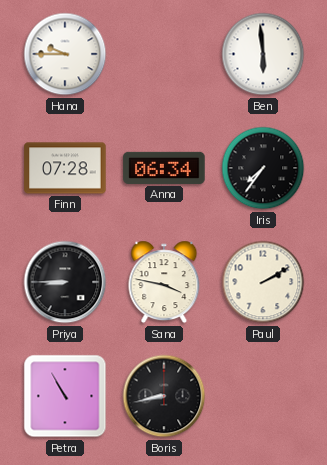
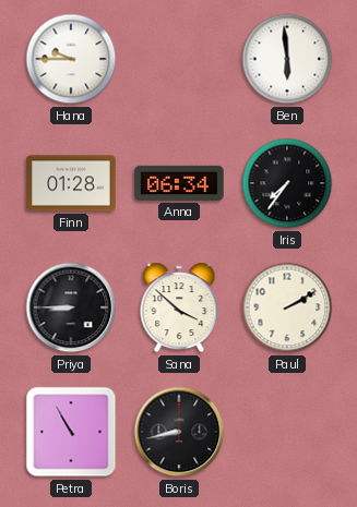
Finn: 07:28 -> 01:28 (71, 183)
Sana: 3:47 -> 3:52 (179, 307)
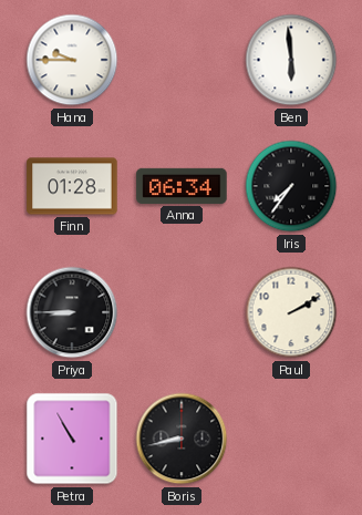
Sana: 3:52 -> none (179, 307)
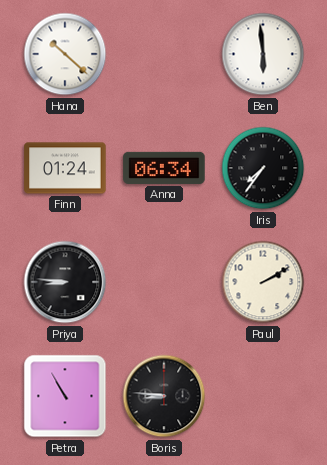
Hana: 9:45 -> 10:22 (65, 54)
Finn: 01:28 -> 01:24 (65, 168)
Priya: 8:45 -> 8:46 (65, 282)
Boris: 8:43 -> 8:46 (164, 396)
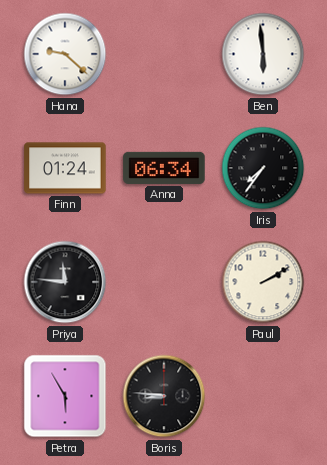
Hana: 10:22 -> 9:22 (65, 54)
Priya: 8:46 -> 11:46 (65, 282)
Petra: 10:55 -> 5:55 (65, 396)
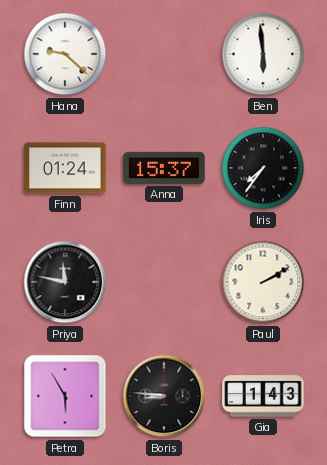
Anna: 06:34 -> 15:37 (164, 168)
Priya: 11:46 -> 11:47 (65, 282)
Gia: none -> 1:43 (263, 396)
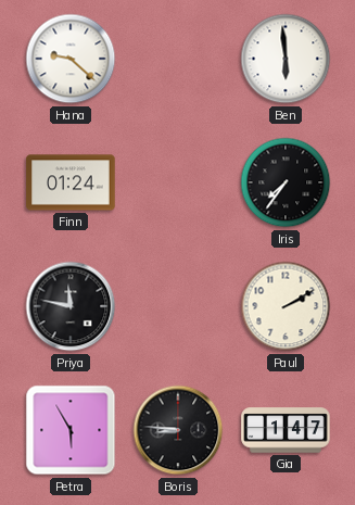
Anna: 15:37 -> none (164, 168)
Gia: 1:43 -> 1:47 (286, 430)
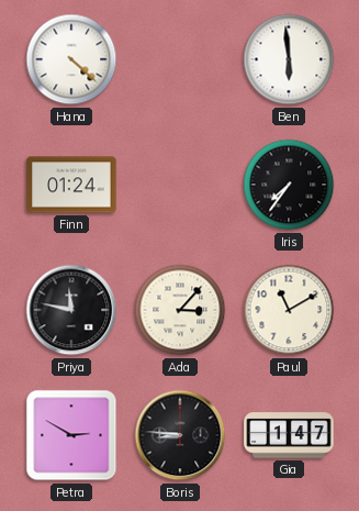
Hana: 9:22 -> 4:22 (71, 59)
Ada: none -> 3:07 (180, 310)
Paul: 2:10 -> 11:10 (289, 310)
Petra: 5:55 -> 2:50 (71, 435)
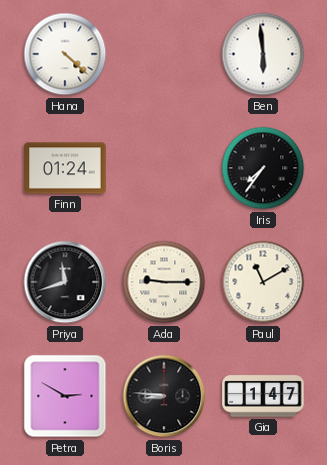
Priya: 11:47 -> 11:42 (65, 282)
Ada: 3:07 -> 9:15 (164, 282)
